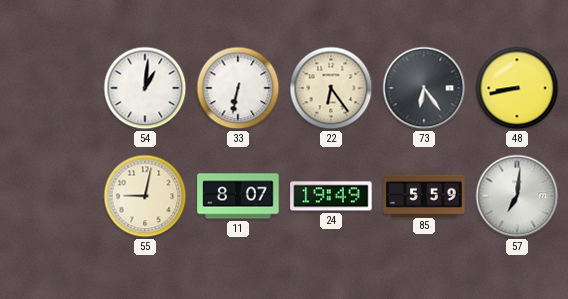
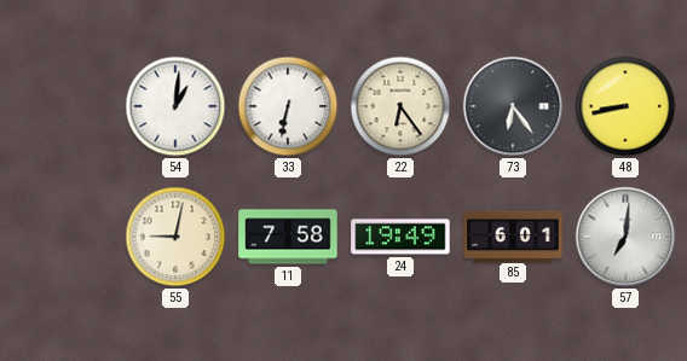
11: 8:07 -> 7:58 (288, 237)
85: 5:59 -> 6:01 (513, 235)
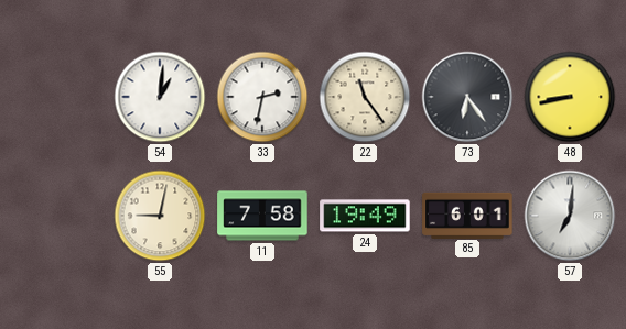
33: 6:32 -> 2:32 (262, 97)
22: 6:24 -> 11:24 (365, 97)
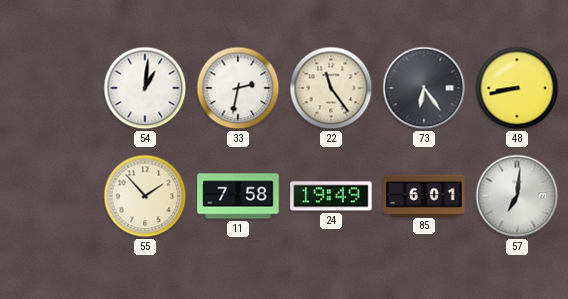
55: 9:02 -> 1:53 (145, 196)
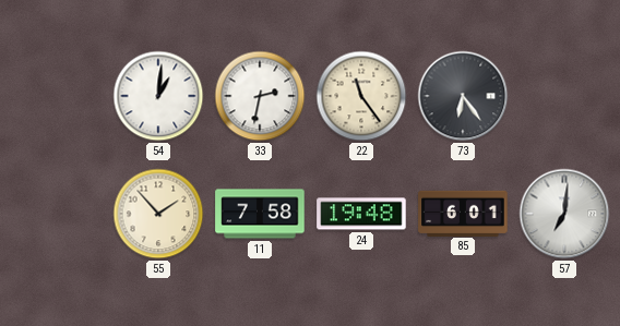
48: 8:43 -> none (517, 88)
24: 19:49 -> 19:48 (361, 214)
